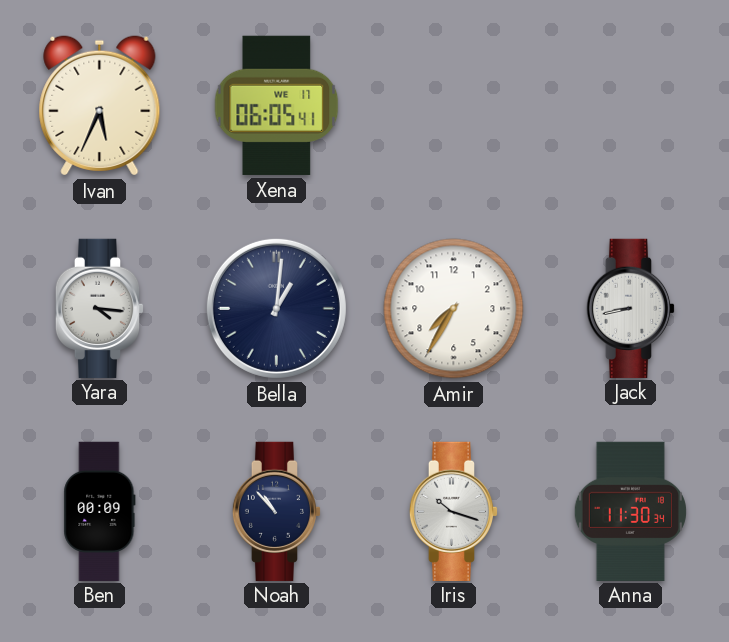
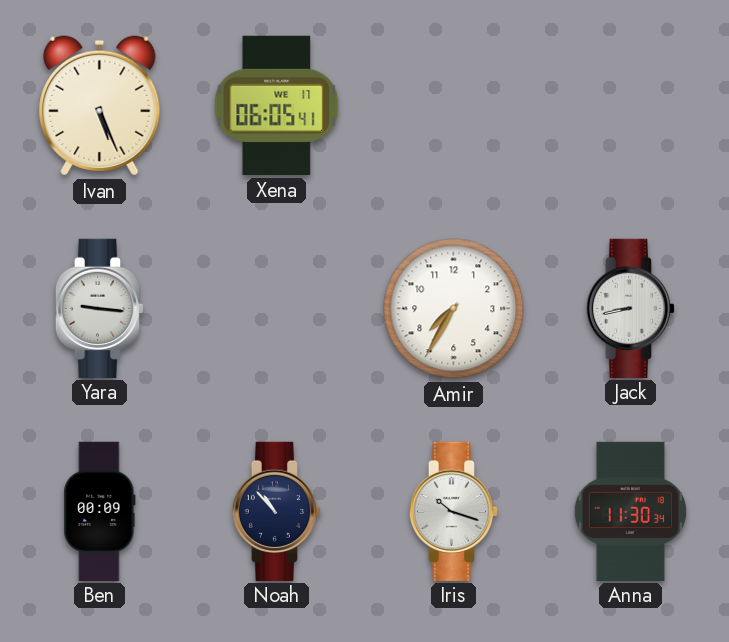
Ivan: 5:34 -> 5:26 (100, 106)
Yara: 4:16 -> 9:16 (100, 308)
Bella: 1:01 -> none (276, 308)
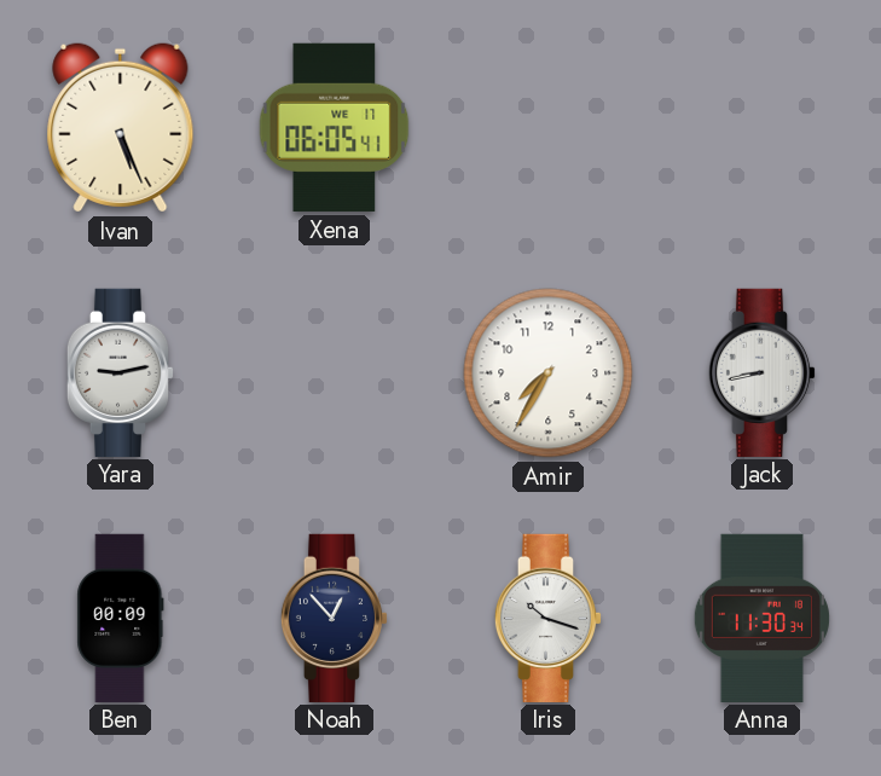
Yara: 9:16 -> 9:13 (121, 372)
Noah: 10:53 -> 12:53 (335, 618)
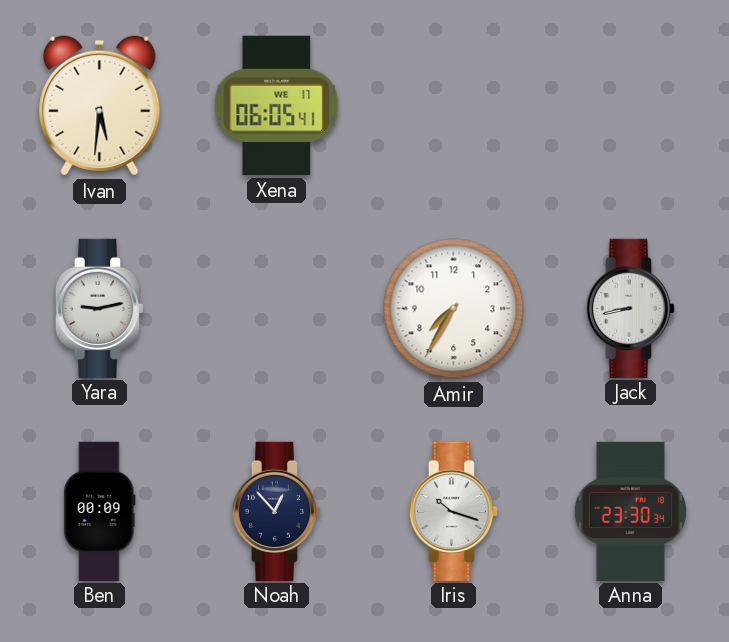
Ivan: 5:26 -> 5:31 (100, 106)
Anna: 11:30 -> 23:30 (630, 511)
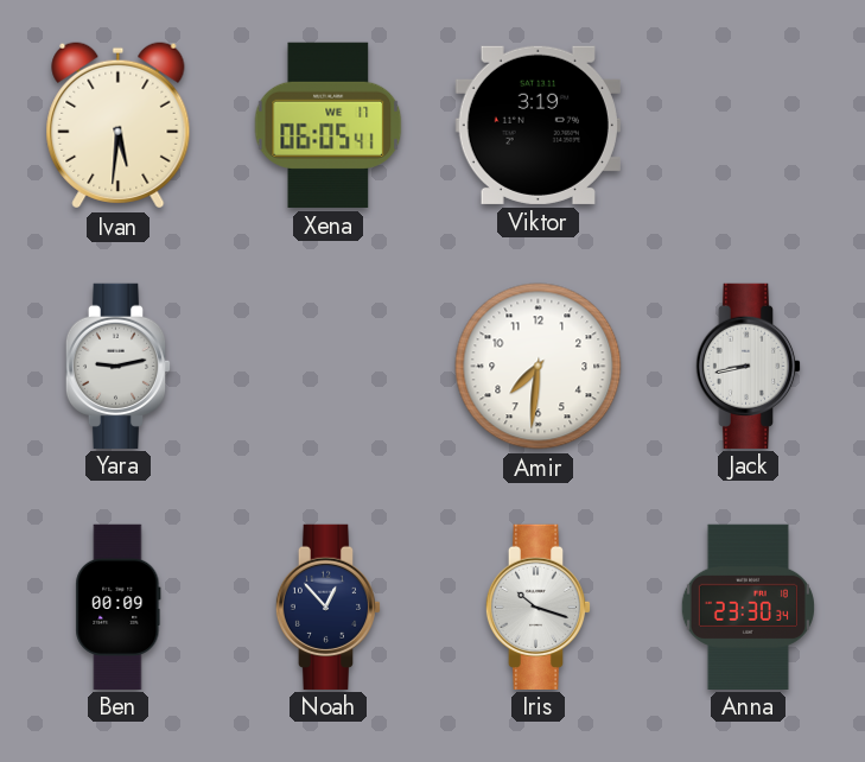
Viktor: none -> 3:19 (538, 125)
Amir: 7:35 -> 7:31 (539, 367)
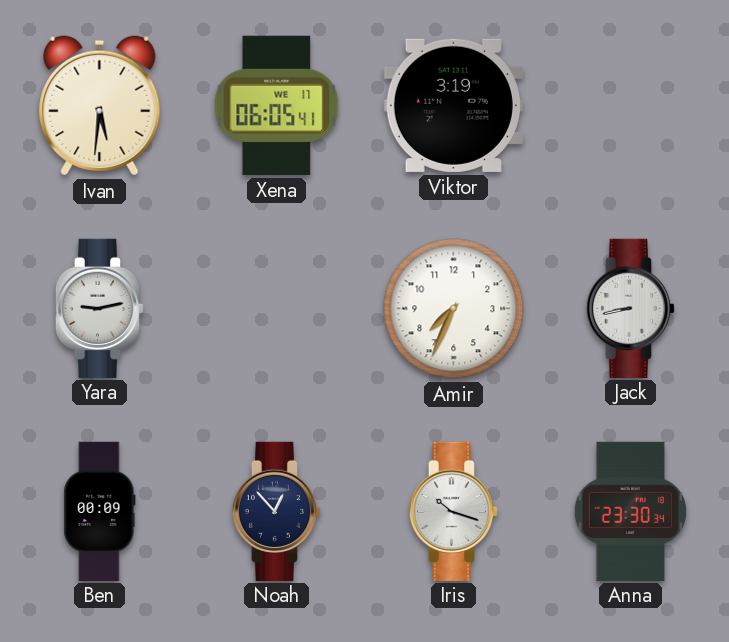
Amir: 7:31 -> 7:34 (454, 309)
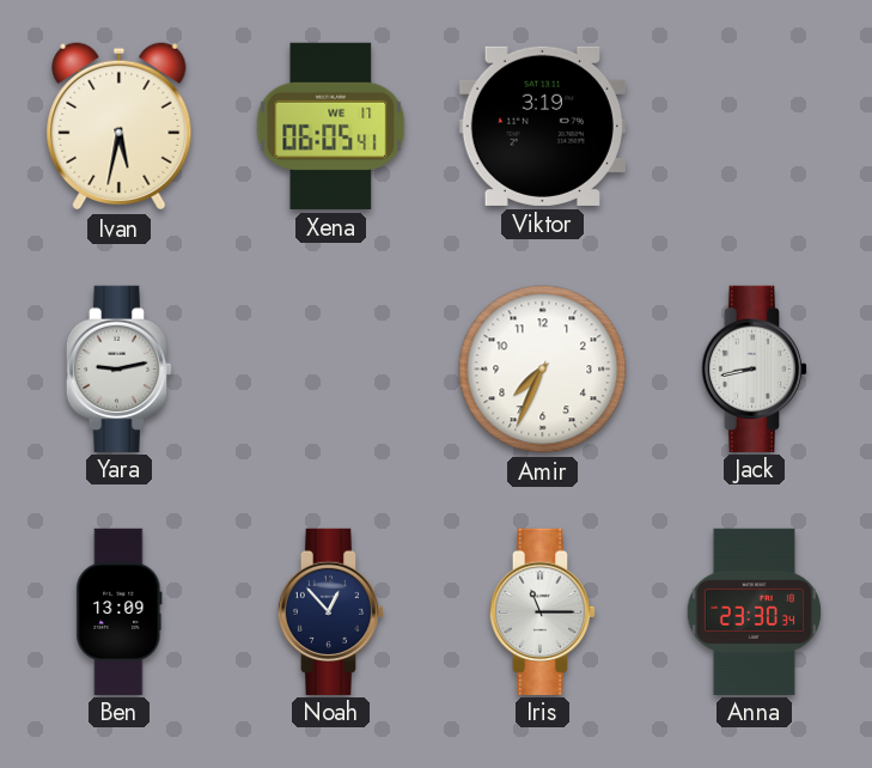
Ivan: 5:31 -> 5:32 (120, 127)
Ben: 00:09 -> 13:09 (120, 611)
Iris: 10:18 -> 11:15 (543, 611)
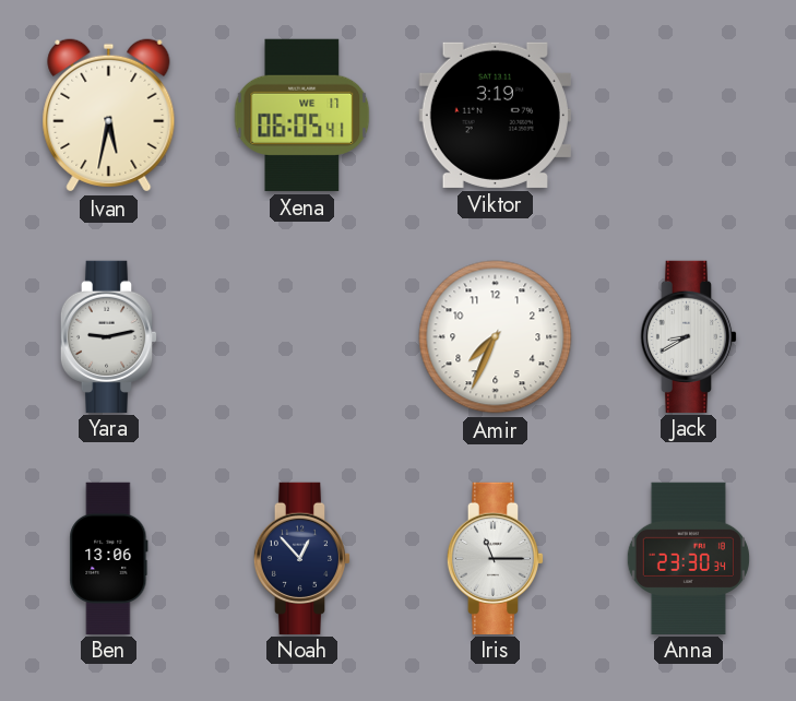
Jack: 8:43 -> 8:40 (689, 336)
Ben: 13:09 -> 13:06 (109, 558)
